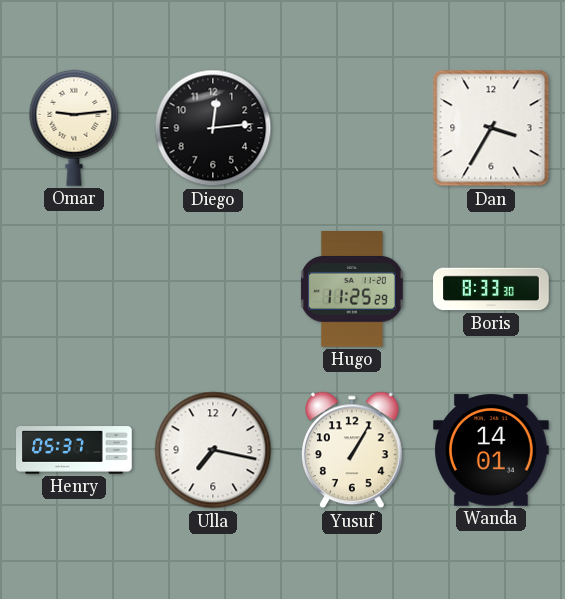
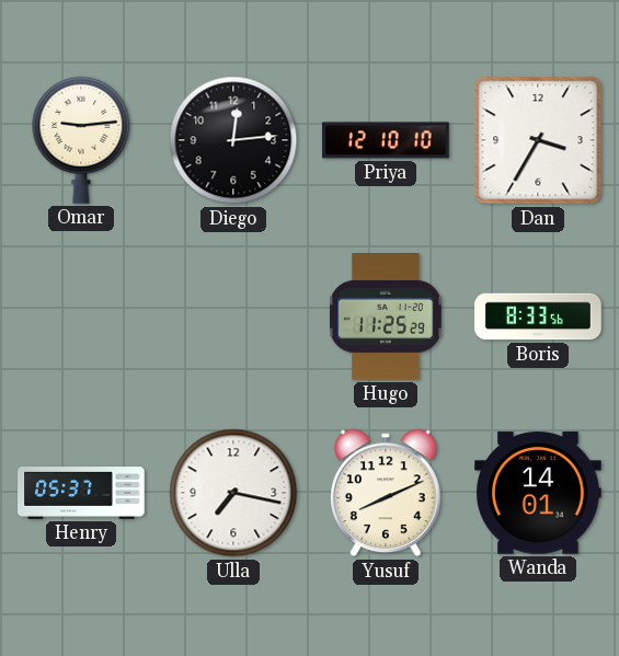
Priya: none -> 12:10 (386, 140)
Boris: 8:33:30 -> 8:33:56 (538, 317)
Yusuf: 1:05 -> 8:11 (387, 493)
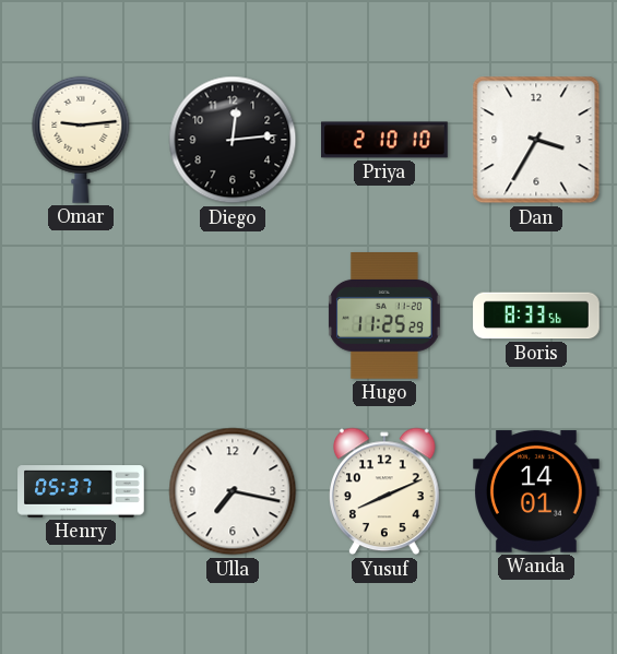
Priya: 12:10 -> 2:10 (384, 140)
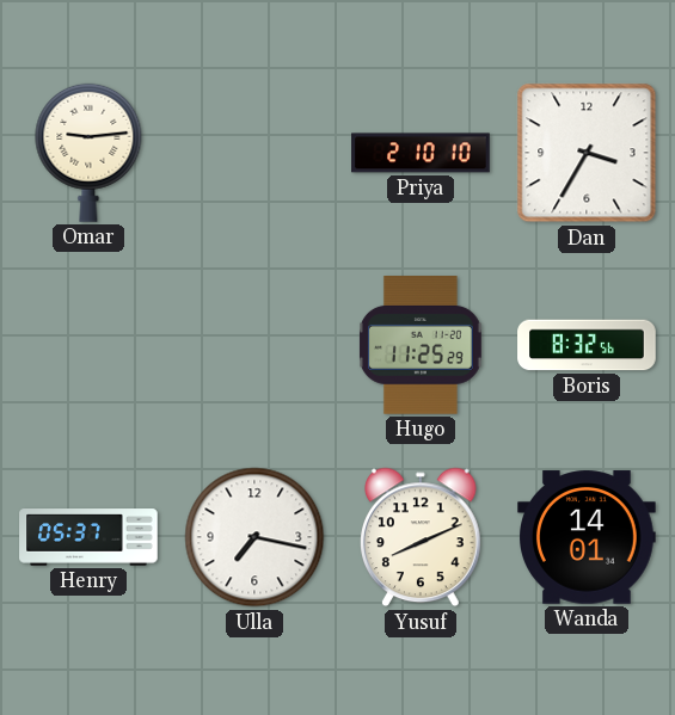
Diego: 12:14 -> none (233, 140)
Boris: 8:33 -> 8:32 (587, 345)
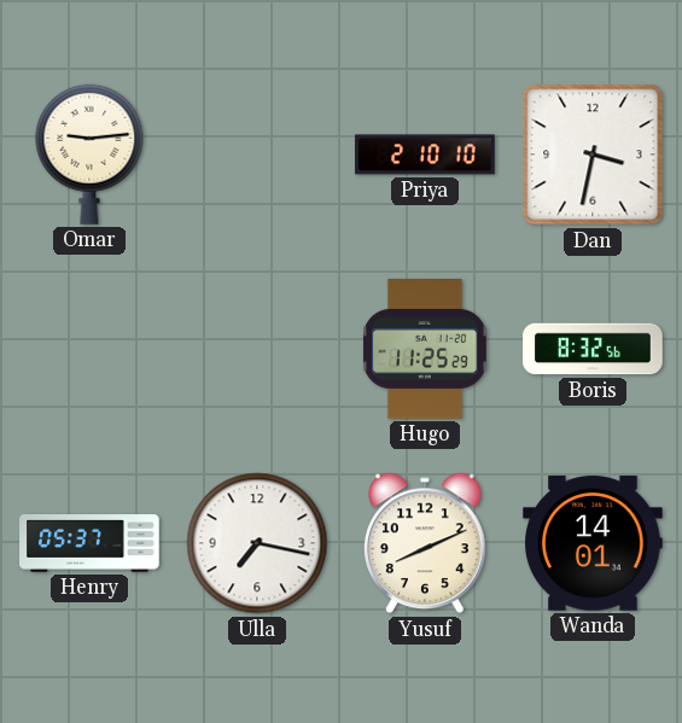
Dan: 3:35 -> 3:32 (593, 154)
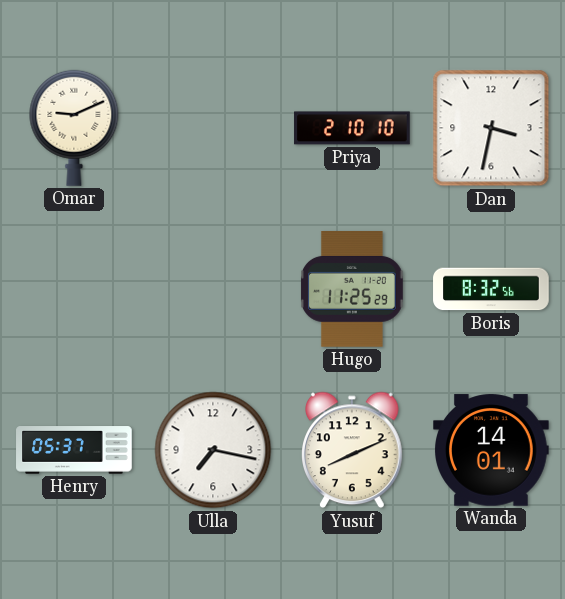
Omar: 9:14 -> 9:11 (74, 128)
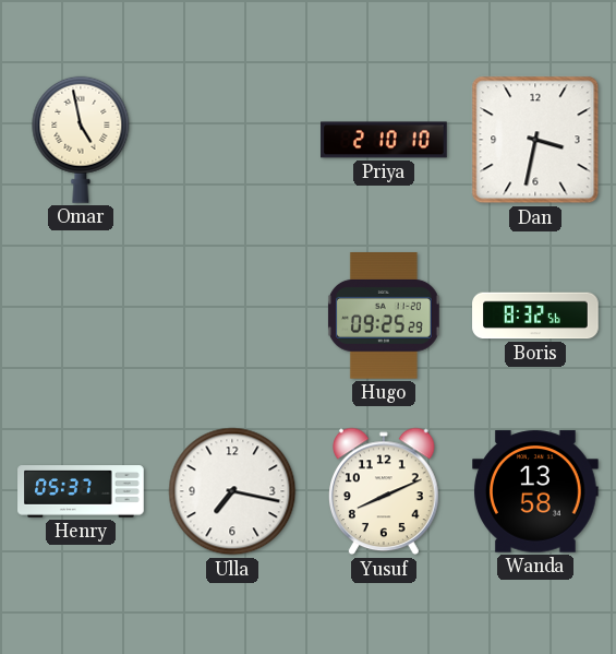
Omar: 9:11 -> 4:58 (81, 140)
Hugo: 11:25 -> 09:25 (384, 317)
Wanda: 14:01 -> 13:58 (536, 491)
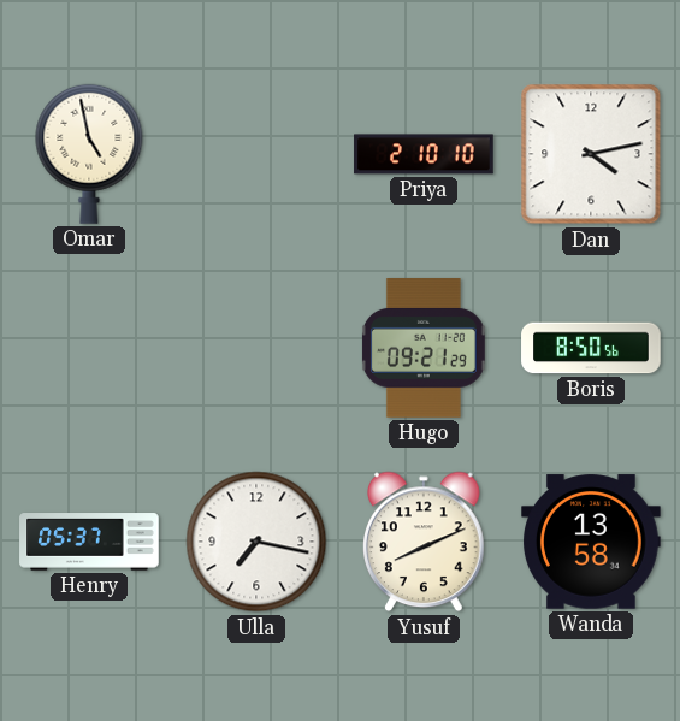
Dan: 3:32 -> 4:13 (591, 154)
Hugo: 09:25 -> 09:21 (424, 349)
Boris: 8:32 -> 8:50 (591, 348)
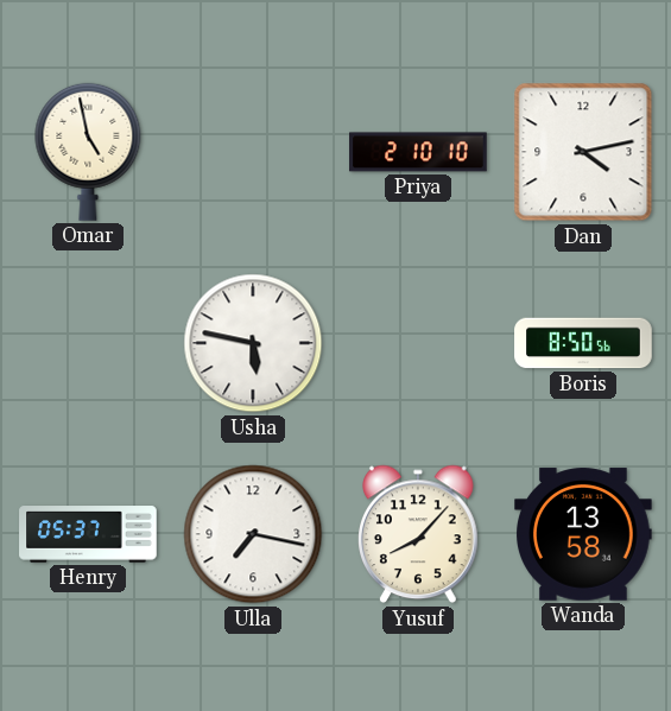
Usha: none -> 5:47 (253, 343)
Hugo: 09:21 -> none (424, 349)
Yusuf: 8:11 -> 8:07 (419, 534)
